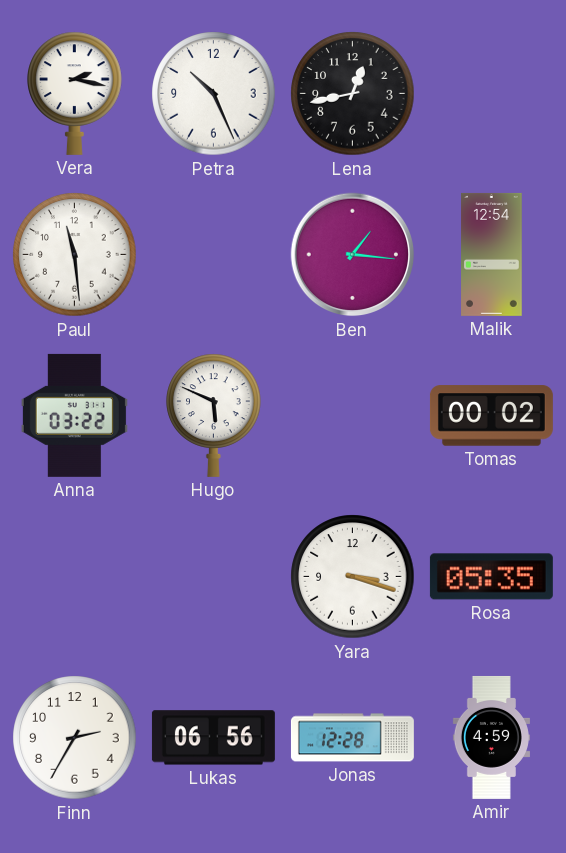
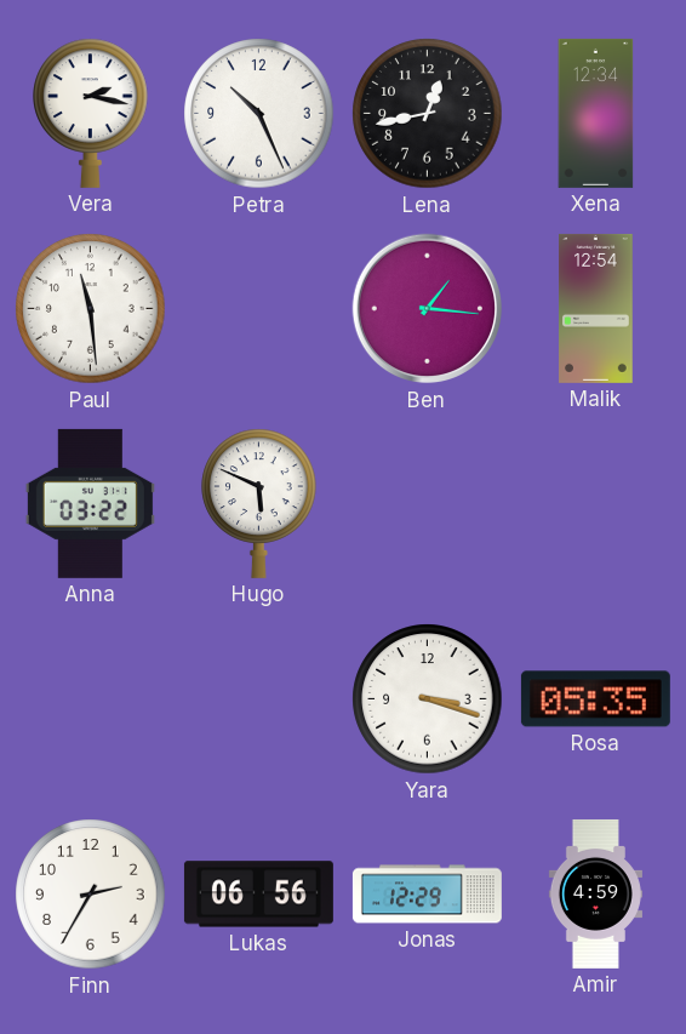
Xena: none -> 12:34 (596, 113)
Tomas: 00:02 -> none (491, 416)
Jonas: 12:28 -> 12:29 (427, 895)
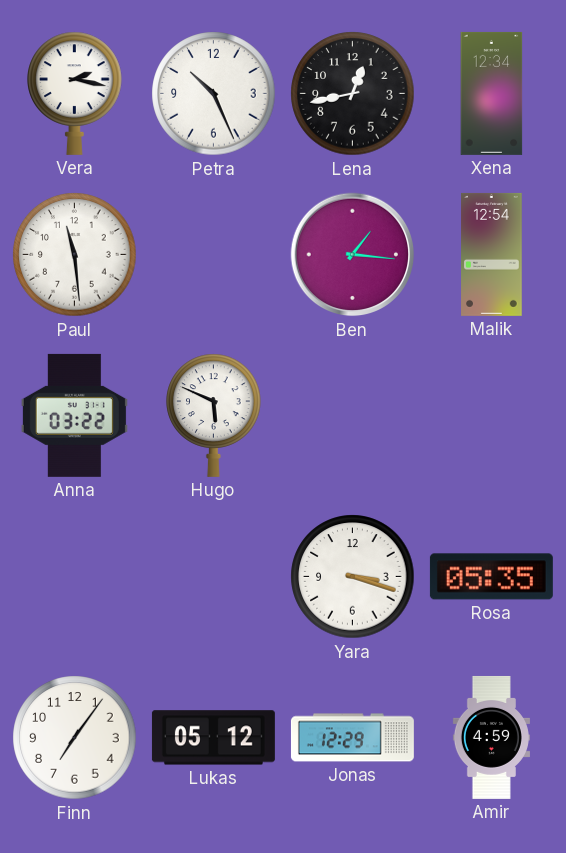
Finn: 2:35 -> 7:06 (75, 738)
Lukas: 06:56 -> 05:12 (213, 738)
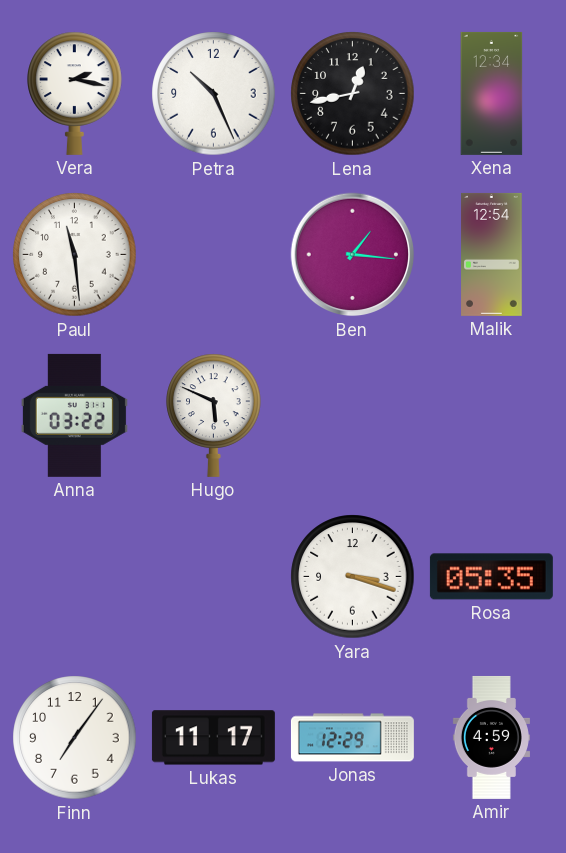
Lukas: 05:12 -> 11:17 (213, 738)
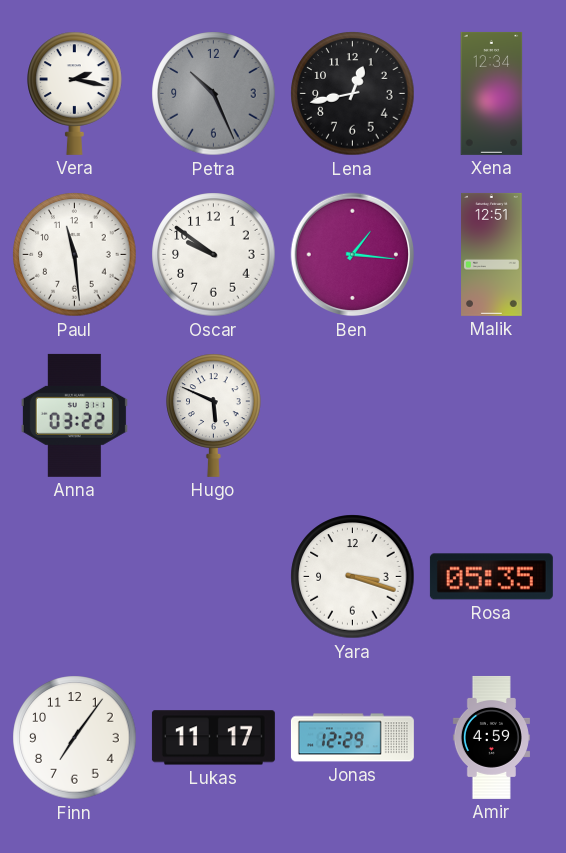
Petra dial: white -> grey (214, 94)
Oscar: none -> 9:51 (214, 255)
Malik: 12:54 -> 12:51 (492, 254)
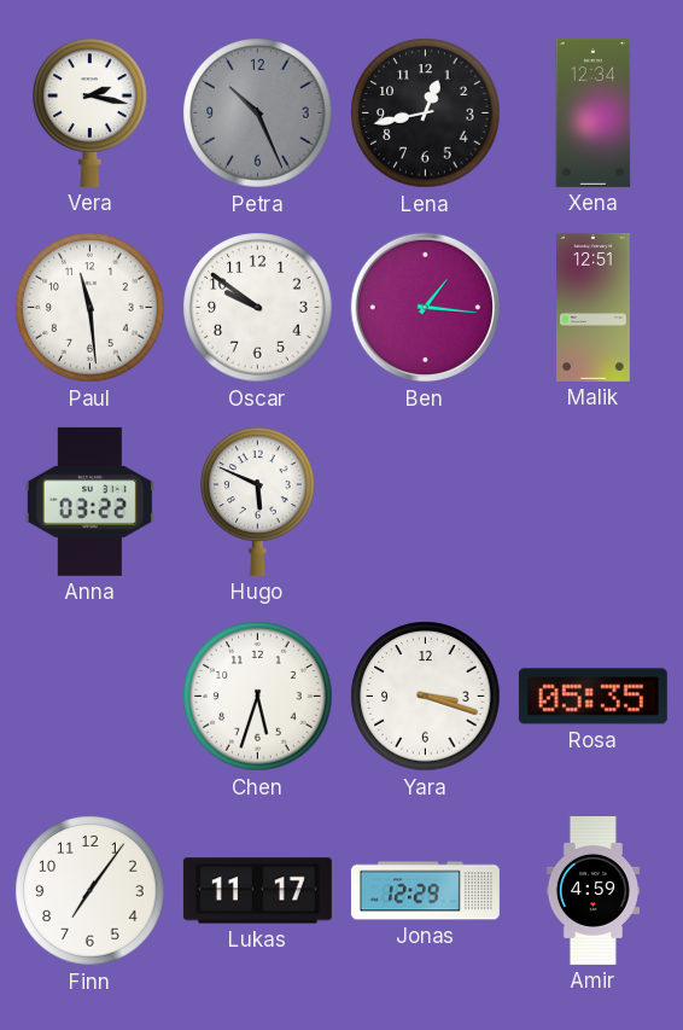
Chen: none -> 5:33 (258, 697)
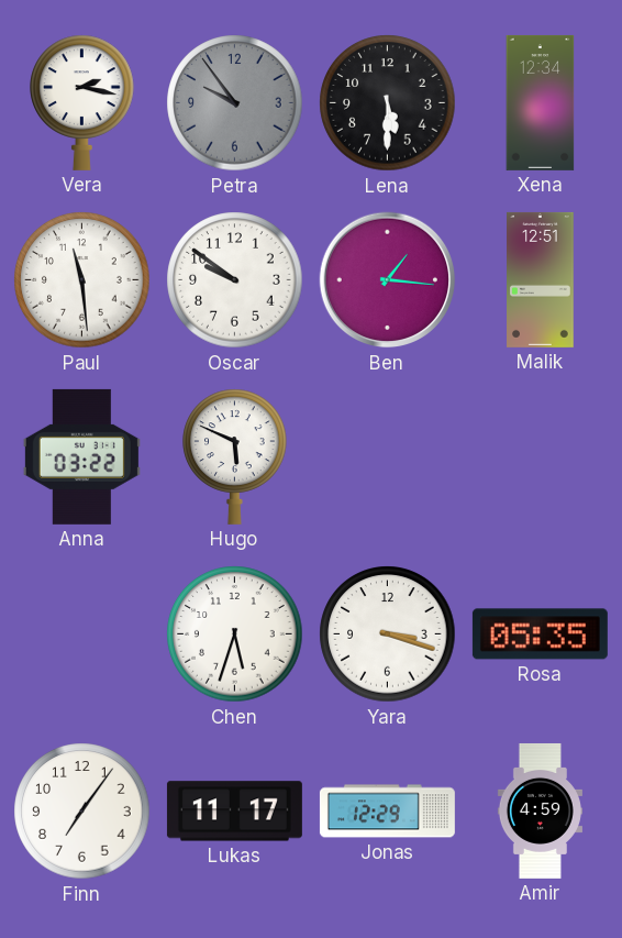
Petra: 10:26 -> 9:54 (235, 103)
Lena: 12:43 -> 5:30 (388, 103)
